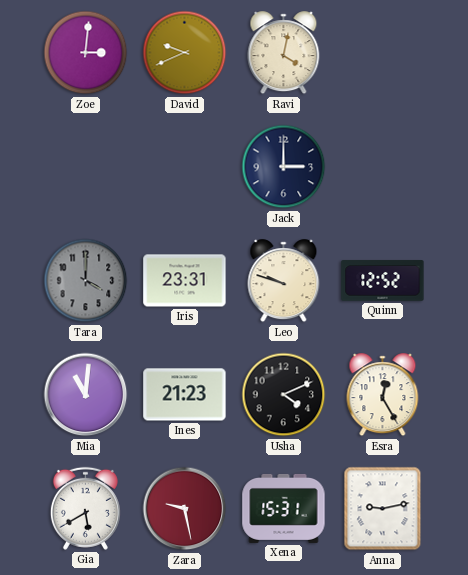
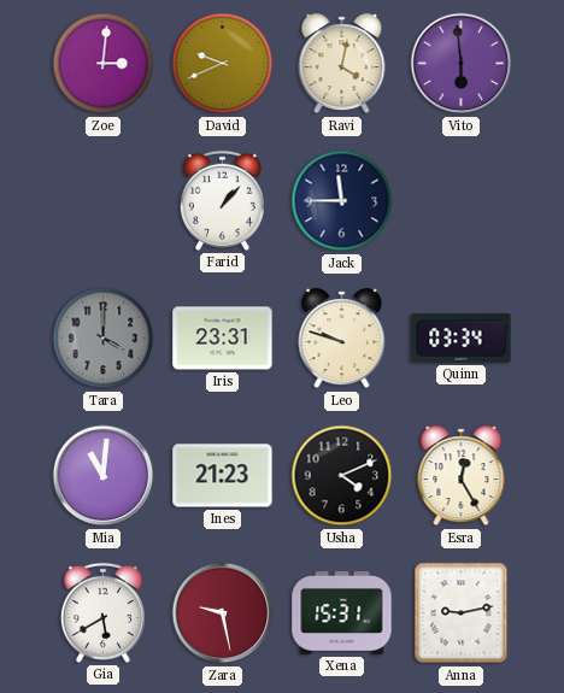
Vito: none -> 5:59 (462, 64)
Farid: none -> 1:07 (222, 200)
Jack: 3:00 -> 11:45 (342, 201)
Quinn: 12:52 -> 03:34 (462, 339)
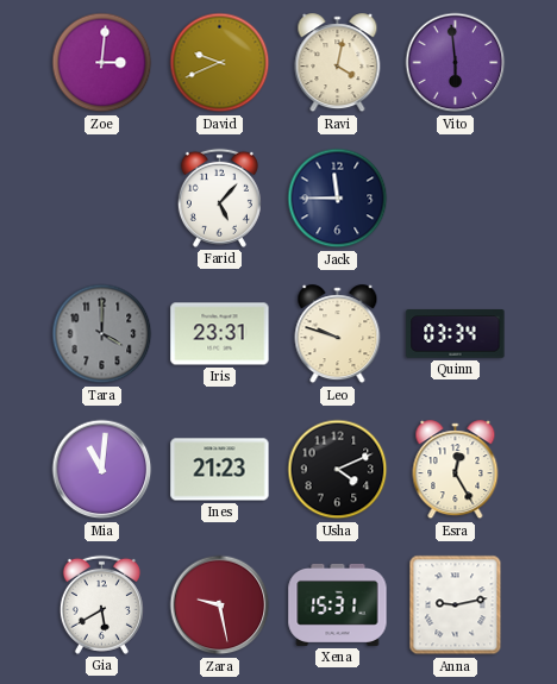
Farid: 1:07 -> 5:07 (219, 197)
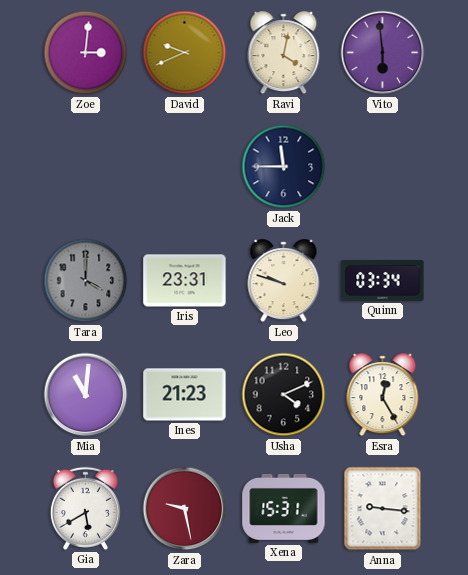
Farid: 5:07 -> none (219, 197)
Anna: 9:13 -> 9:16 (383, 509)
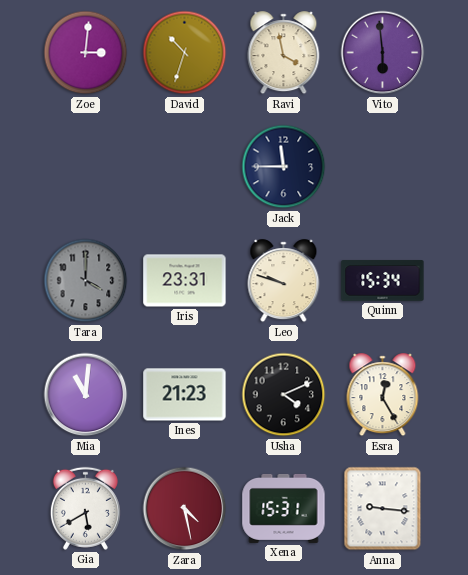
David: 9:41 -> 10:33 (185, 53)
Ravi: 4:02 -> 3:58 (284, 53)
Quinn: 03:34 -> 15:34 (383, 281)
Zara: 9:28 -> 4:28 (185, 509)
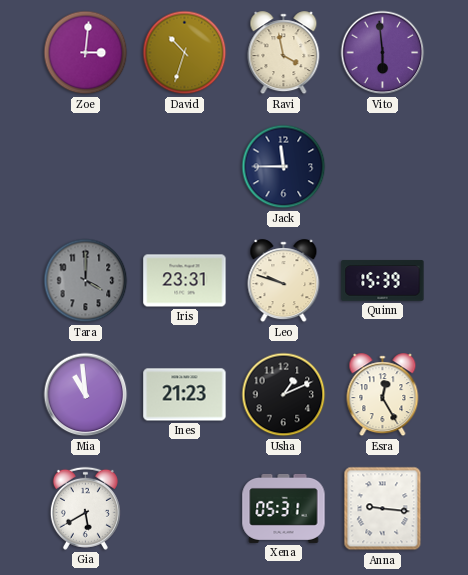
Quinn: 15:34 -> 15:39 (383, 281)
Mia: 11:01 -> 10:59 (86, 395)
Usha: 4:11 -> 1:11 (284, 395)
Zara: 4:28 -> none (185, 509)
Xena: 15:31 -> 05:31 (284, 508)
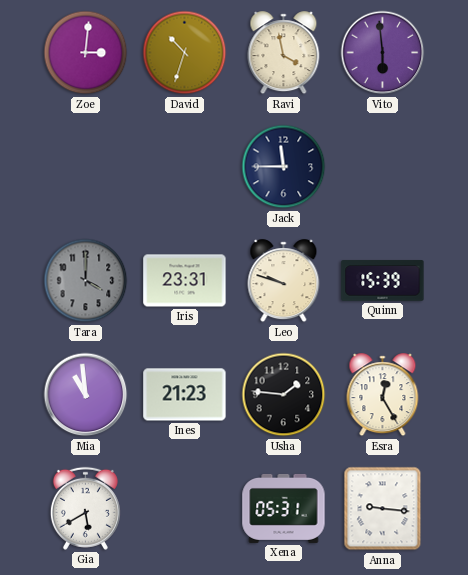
Usha: 1:11 -> 1:46 (284, 395)
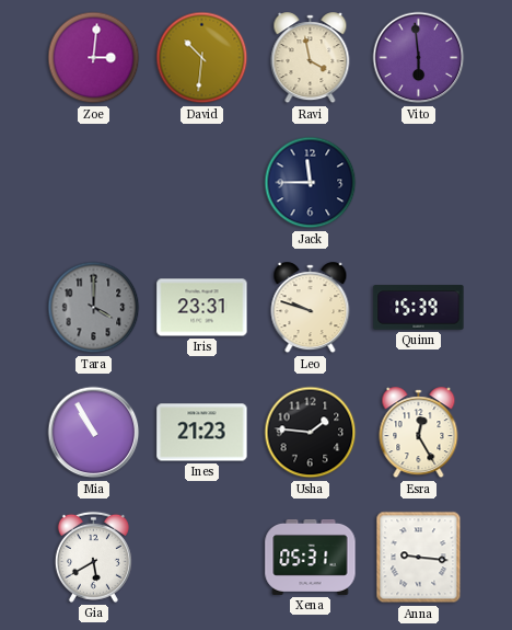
David: 10:33 -> 10:31 (202, 58)
Mia: 10:59 -> 10:55 (94, 433)
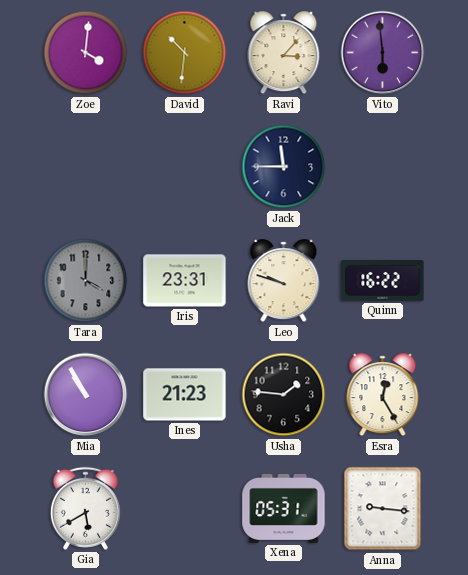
Zoe: 3:01 -> 4:01 (86, 53)
Ravi: 3:58 -> 3:07 (284, 53)
Quinn: 15:39 -> 16:22 (383, 281)
